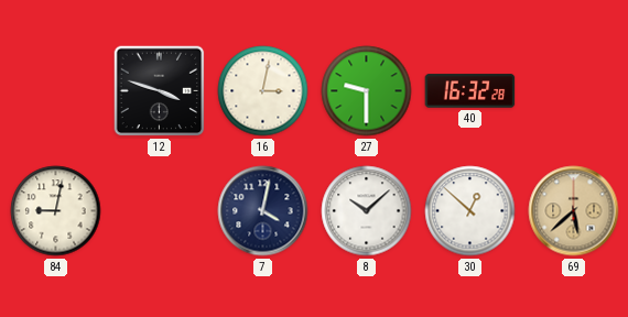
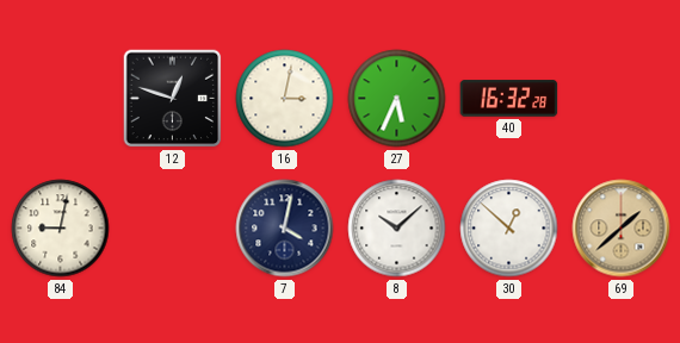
12: 3:48 -> 12:48 (173, 99)
27: 9:30 -> 5:34 (397, 99)
69: 5:38 -> 1:38 (622, 229)
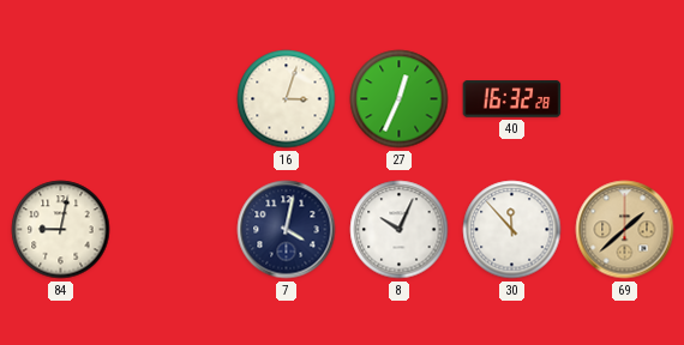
12: 12:48 -> none (173, 99)
16: 3:02 -> 3:03 (287, 99)
27: 5:34 -> 12:34 (400, 99)
8: 10:08 -> 10:04 (400, 230)
30: 12:52 -> 11:53 (512, 230)
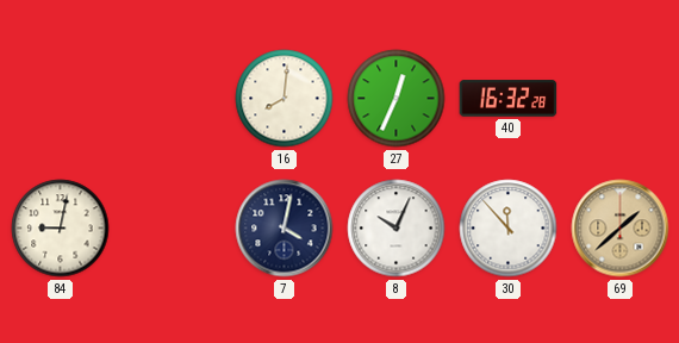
16: 3:03 -> 8:01 (285, 99)
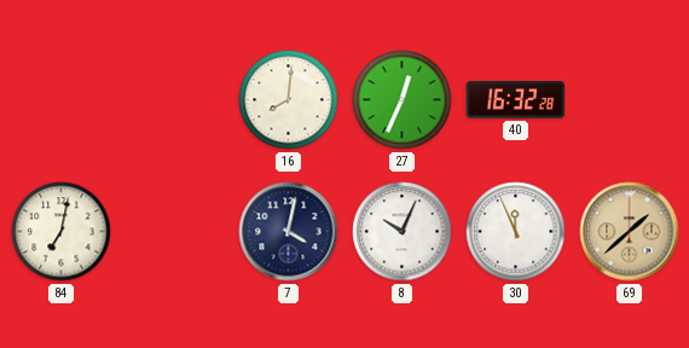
84: 9:02 -> 7:02 (62, 232)
30: 11:53 -> 11:56 (516, 232)
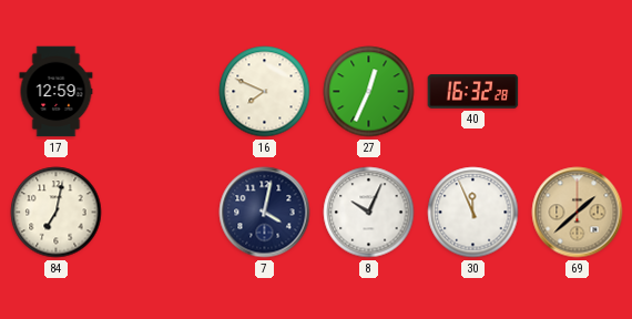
17: none -> 12:59 (57, 92)
16: 8:01 -> 7:49 (265, 92)
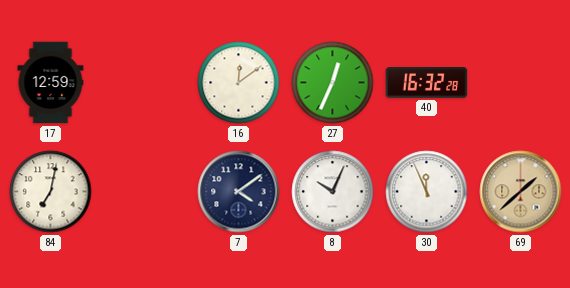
16: 7:49 -> 12:09 (239, 83)
7: 4:02 -> 4:09 (239, 192)
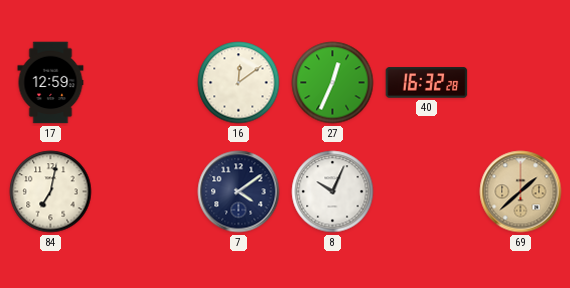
30: 11:56 -> none (427, 192)
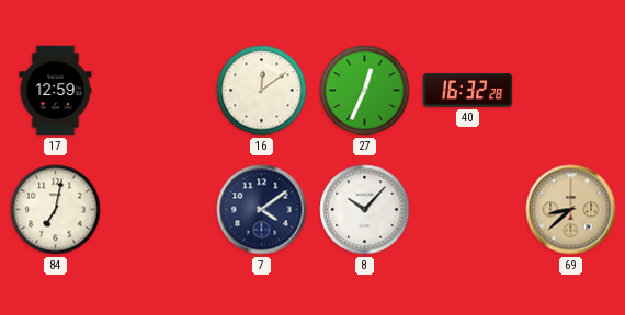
8: 10:04 -> 10:07 (365, 210)
69: 1:38 -> 8:38 (571, 210)
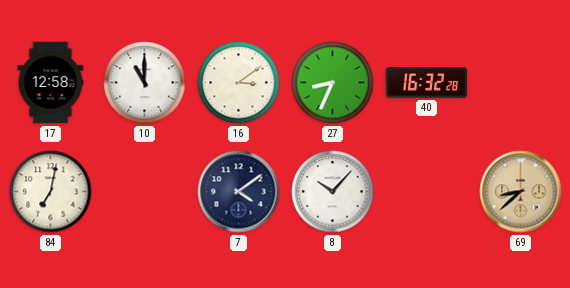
17: 12:59 -> 12:58 (51, 83)
10: none -> 11:00 (145, 83)
16: 12:09 -> 3:09 (239, 83)
27: 12:34 -> 8:34 (333, 83)
